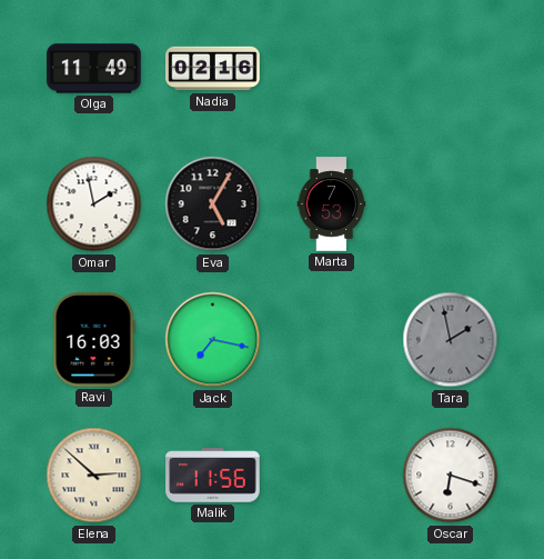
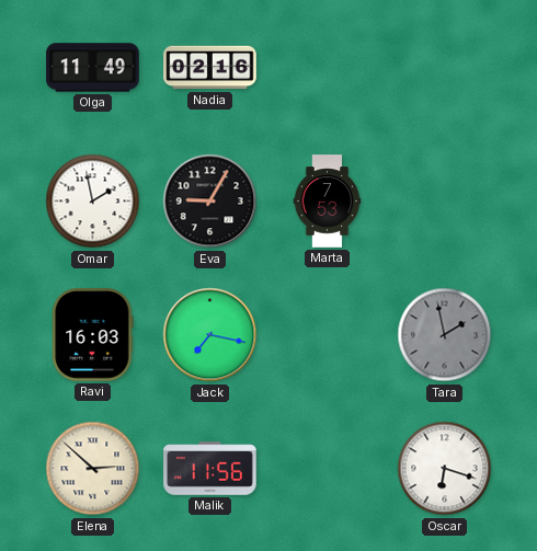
Eva: 5:05 -> 9:05 (210, 202)
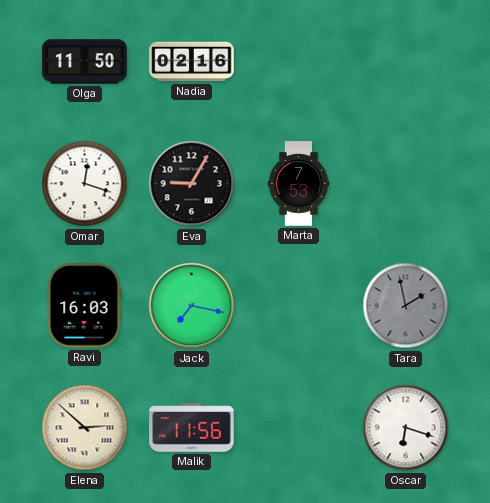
Olga: 11:49 -> 11:50 (85, 62)
Omar: 1:58 -> 12:18 (85, 184)
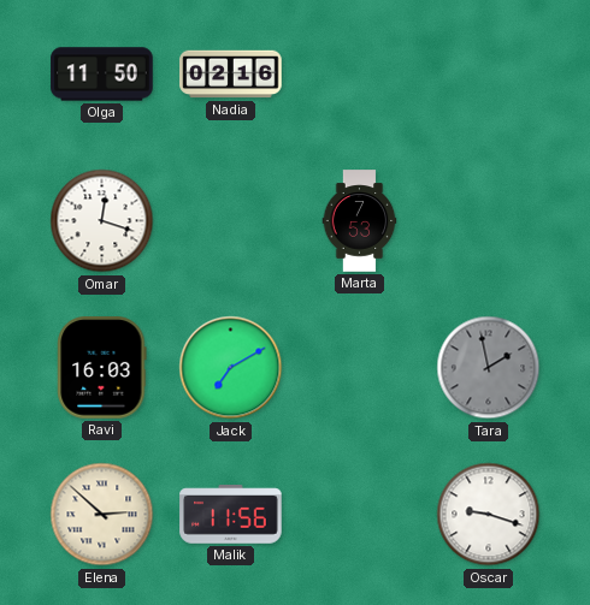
Eva: 9:05 -> none (192, 184)
Jack: 7:17 -> 7:10 (231, 368)
Oscar: 6:18 -> 9:18 (489, 515)
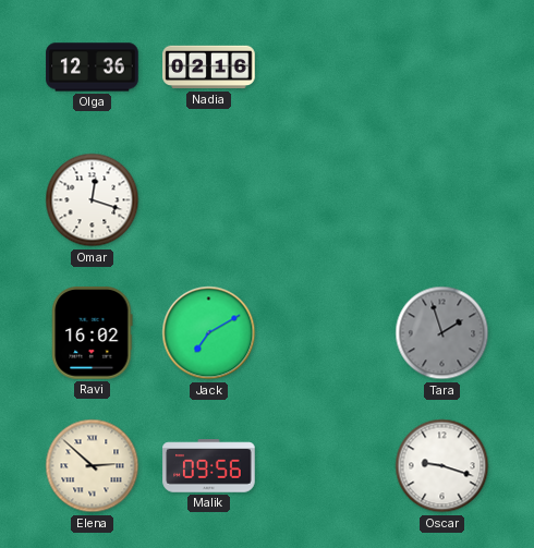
Olga: 11:50 -> 12:36 (93, 68)
Marta: 7:53 -> none (360, 221)
Ravi: 16:03 -> 16:02 (93, 333)
Tara: 1:58 -> 1:57 (442, 333)
Malik: 11:56 -> 09:56 (209, 466)
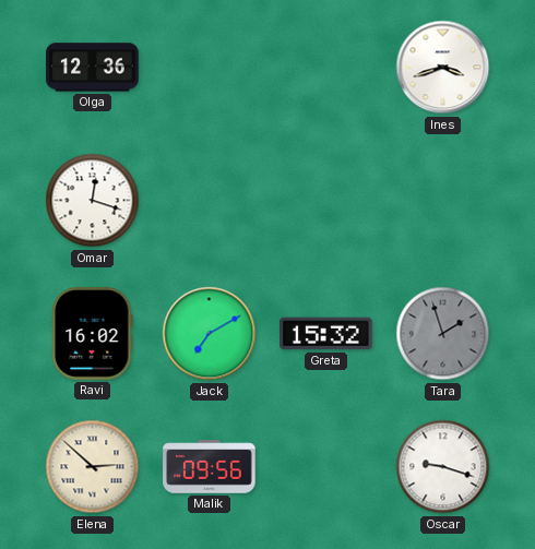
Nadia: 02:16 -> none (209, 68)
Ines: none -> 3:42 (443, 68)
Greta: none -> 15:32 (326, 334)
